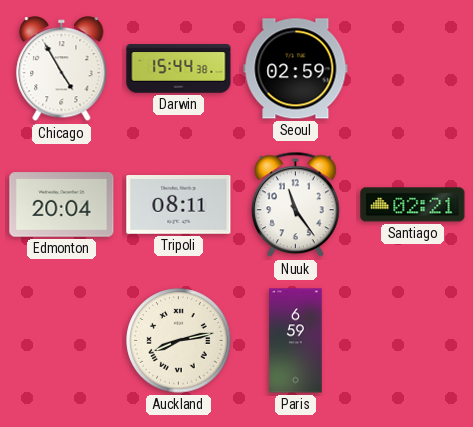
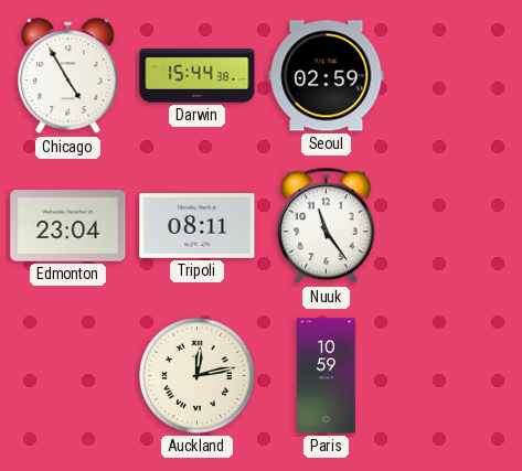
Edmonton: 20:04 -> 23:04 (68, 226)
Santiago: 02:21 -> none (413, 205)
Auckland: 8:13 -> 12:13 (198, 376)
Paris: 6:59 -> 10:59 (327, 376)
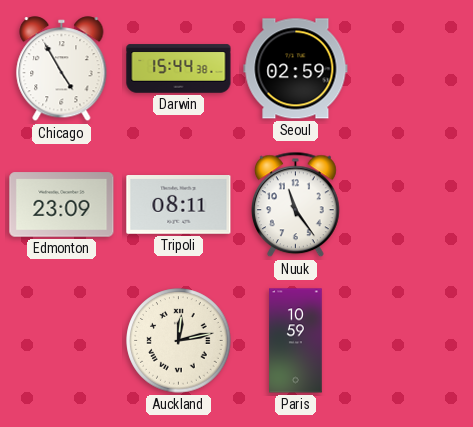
Edmonton: 23:04 -> 23:09 (62, 205)
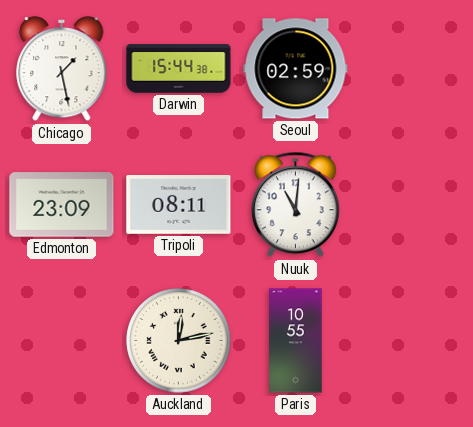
Chicago: 4:55 -> 1:28 (62, 69)
Nuuk: 11:24 -> 11:01 (295, 205)
Paris: 10:59 -> 10:55 (296, 341)
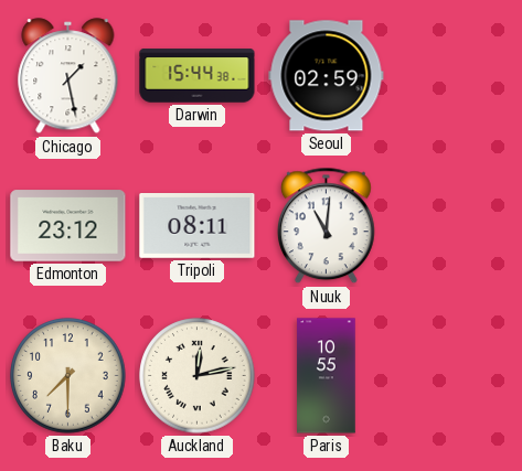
Edmonton: 23:09 -> 23:12 (68, 226)
Baku: none -> 7:30 (68, 376)
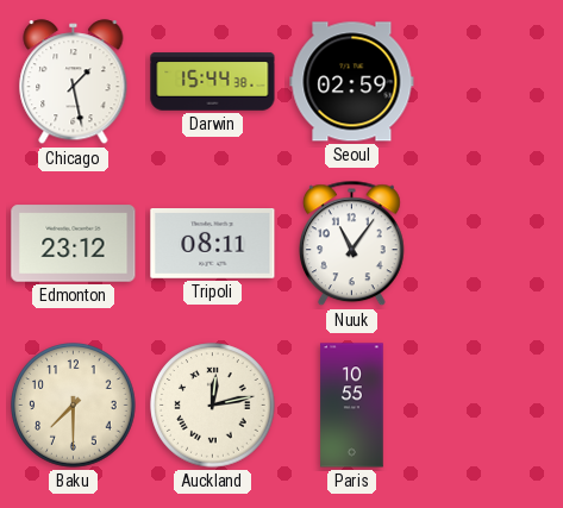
Nuuk: 11:01 -> 11:06 (351, 244)
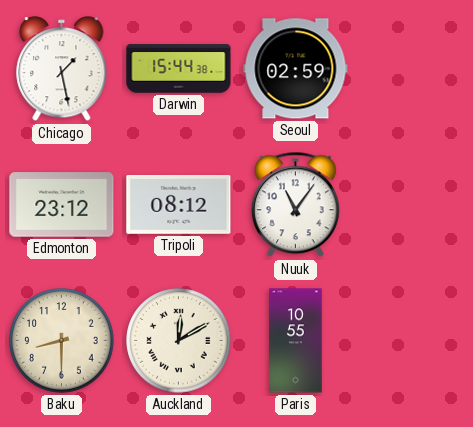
Tripoli: 08:11 -> 08:12 (179, 205)
Baku: 7:30 -> 8:30 (62, 341)
Auckland: 12:13 -> 12:10 (179, 341)
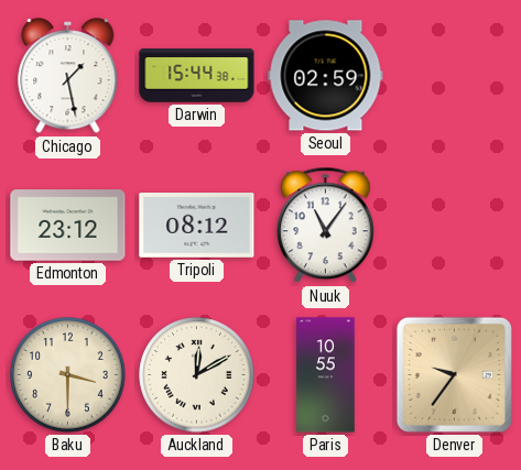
Baku: 8:30 -> 3:30 (68, 375)
Denver: none -> 9:36 (454, 374)
